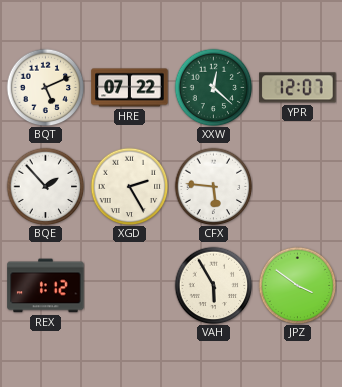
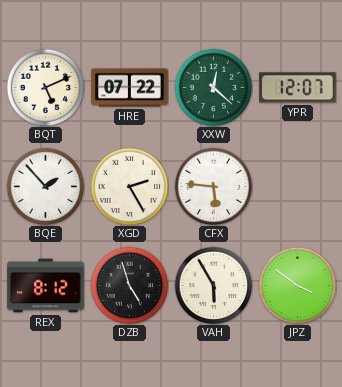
REX: 1:12 -> 8:12 (46, 286)
DZB: none -> 4:57 (129, 285)
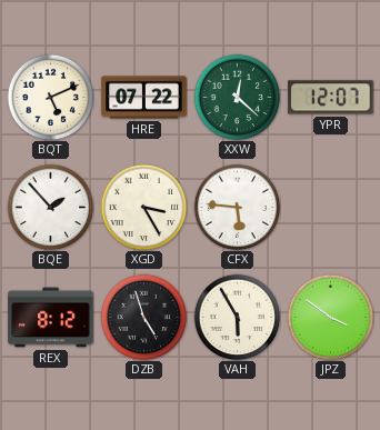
XGD: 2:25 -> 3:25 (143, 207)
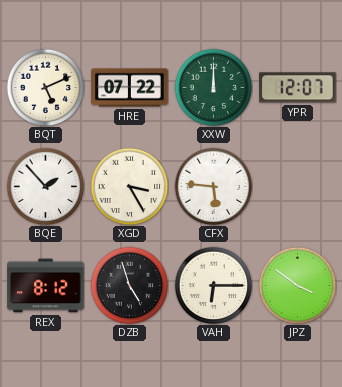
XXW: 12:22 -> 12:00 (213, 87)
VAH: 5:55 -> 6:15 (213, 285)
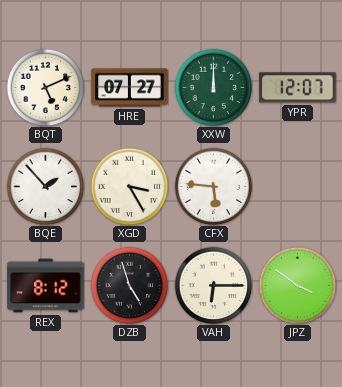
HRE: 07:22 -> 07:27 (130, 88)
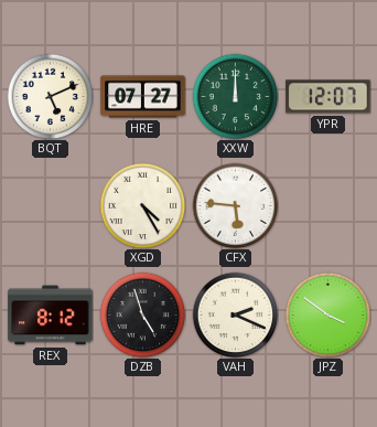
BQE: 1:53 -> none (45, 186)
XGD: 3:25 -> 4:25 (142, 205)
VAH: 6:15 -> 2:19 (235, 314)
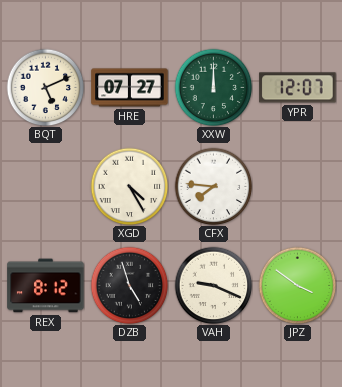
CFX: 5:46 -> 7:46 (213, 186)
VAH: 2:19 -> 9:19 (213, 285)
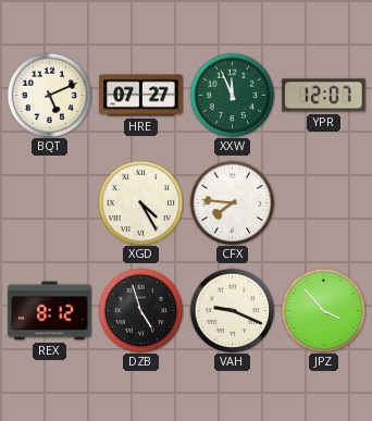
XXW: 12:00 -> 11:56 (232, 95)
JPZ: 3:51 -> 3:53 (323, 310)
